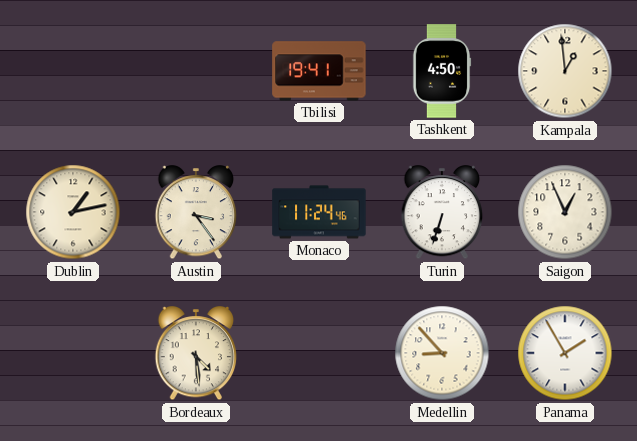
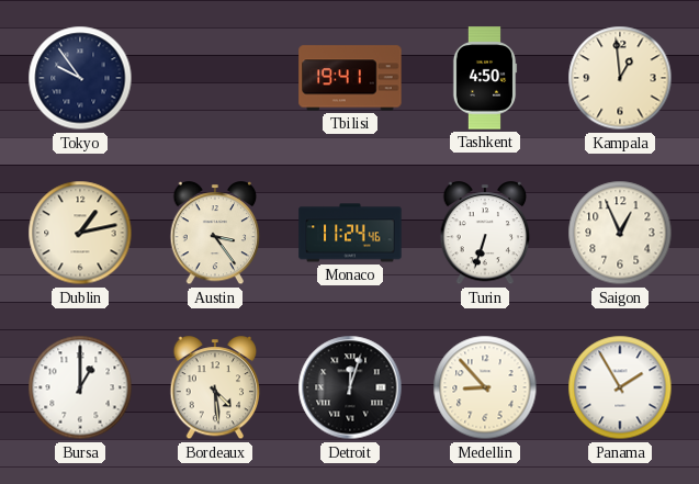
Tokyo: none -> 9:54 (80, 78)
Bursa: none -> 1:00 (80, 387)
Detroit: none -> 12:03 (350, 387)
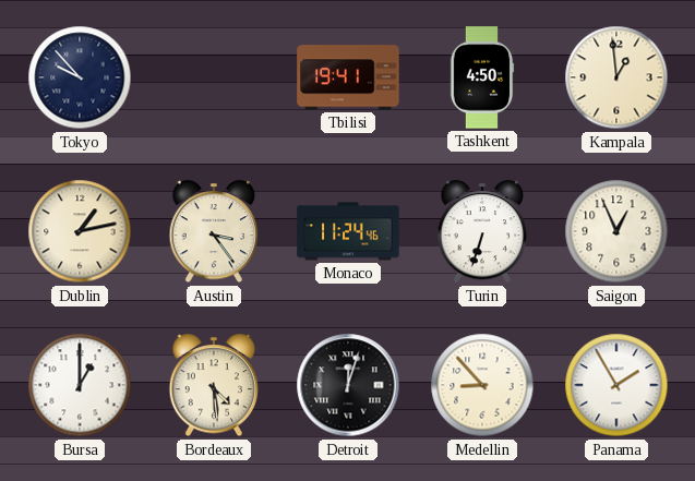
Tokyo: 9:54 -> 9:53 (80, 77)
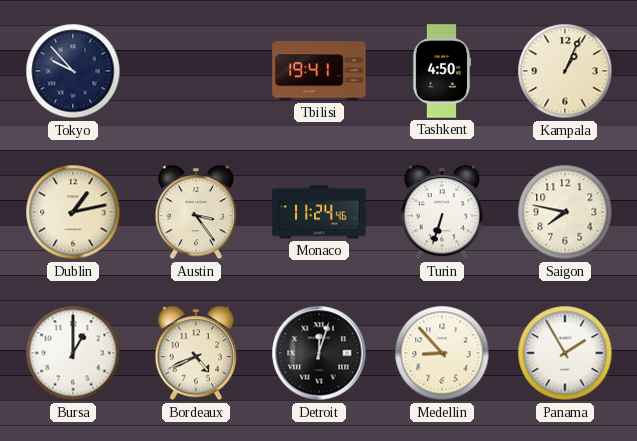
Kampala: 12:59 -> 1:04 (565, 71)
Saigon: 12:56 -> 7:47 (565, 212)
Bordeaux: 4:29 -> 4:41 (196, 354)
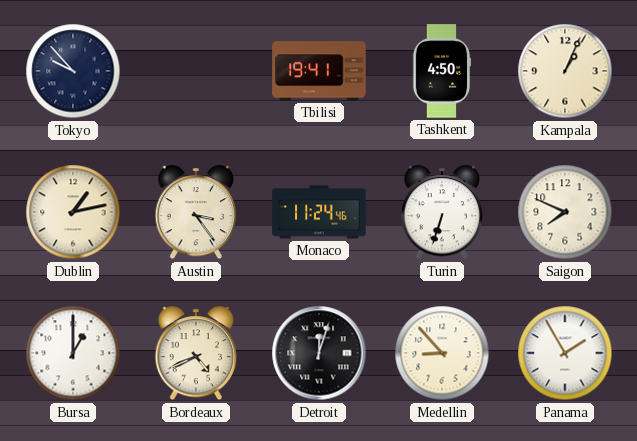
Saigon: 7:47 -> 7:49 (565, 212)
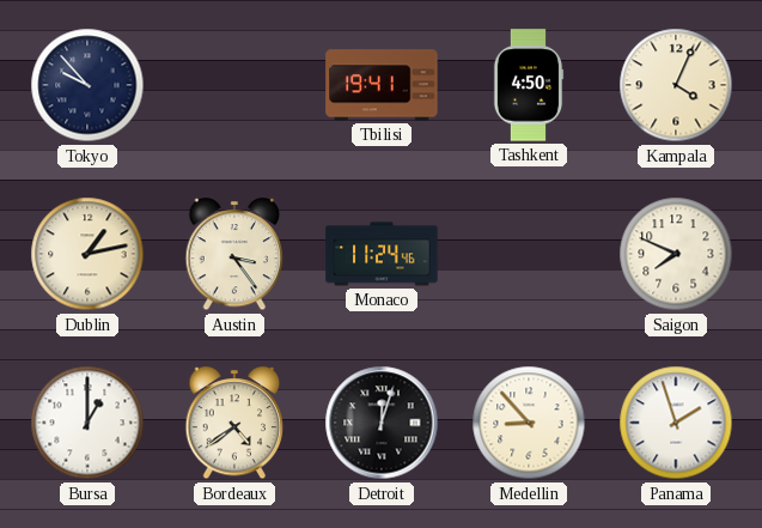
Kampala: 1:04 -> 4:04 (676, 85)
Turin: 6:33 -> none (442, 213)
Bordeaux: 4:41 -> 4:39 (234, 424)
Panama: 1:55 -> 1:57 (676, 423)
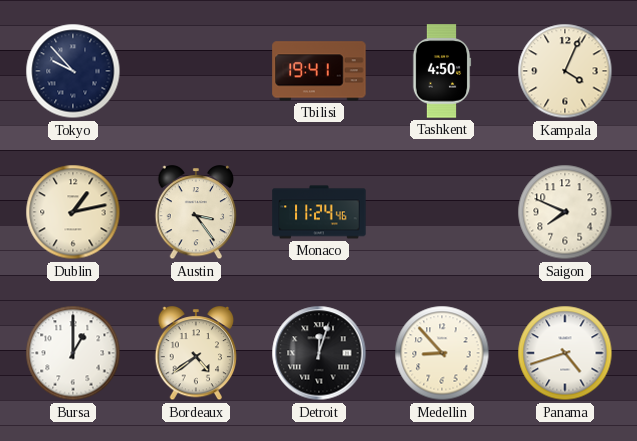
Panama: 1:57 -> 4:42 (565, 353)
